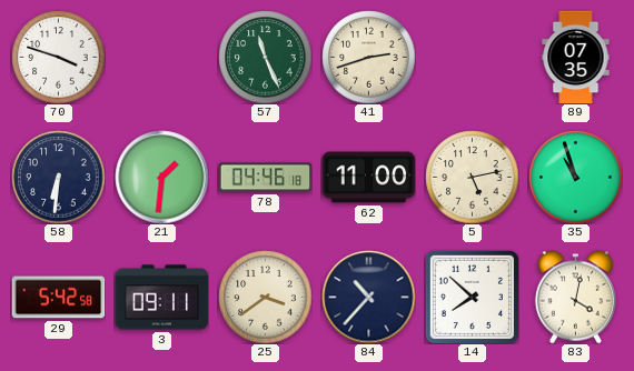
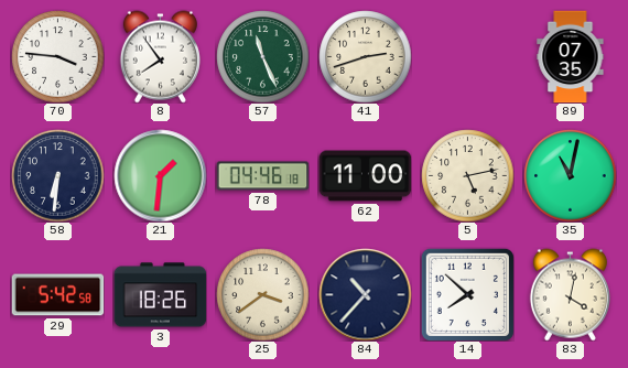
70: 3:48 -> 3:46 (57, 56)
8: none -> 7:54 (160, 56)
35: 10:57 -> 11:02 (570, 175)
3: 09:11 -> 18:26 (160, 295)
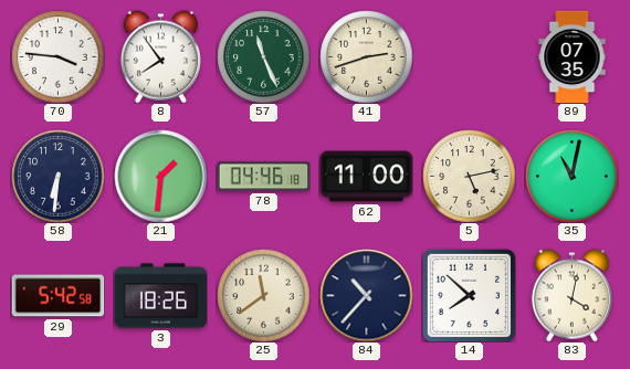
25: 3:39 -> 11:39 (263, 295)
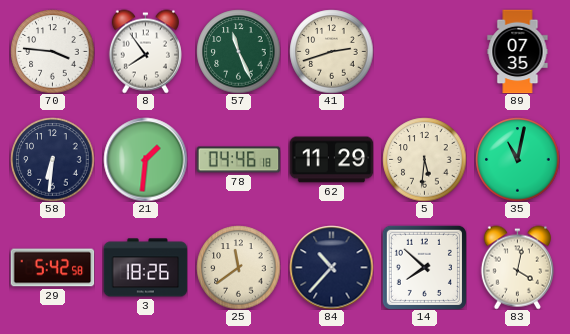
62: 11:00 -> 11:29 (331, 160)
5: 5:13 -> 5:31 (424, 159)
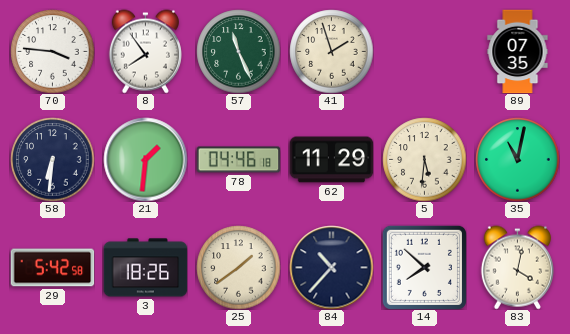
41: 2:42 -> 1:57 (331, 51)
25: 11:39 -> 1:39 (238, 267)
